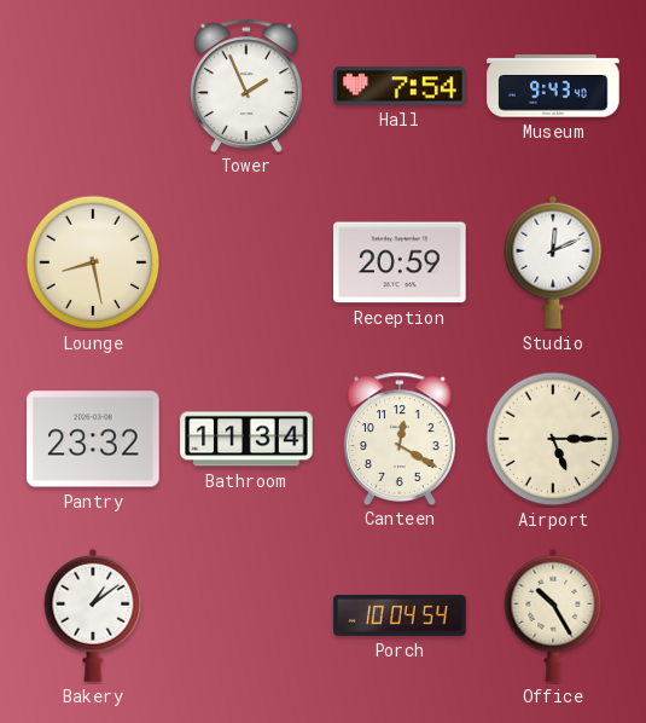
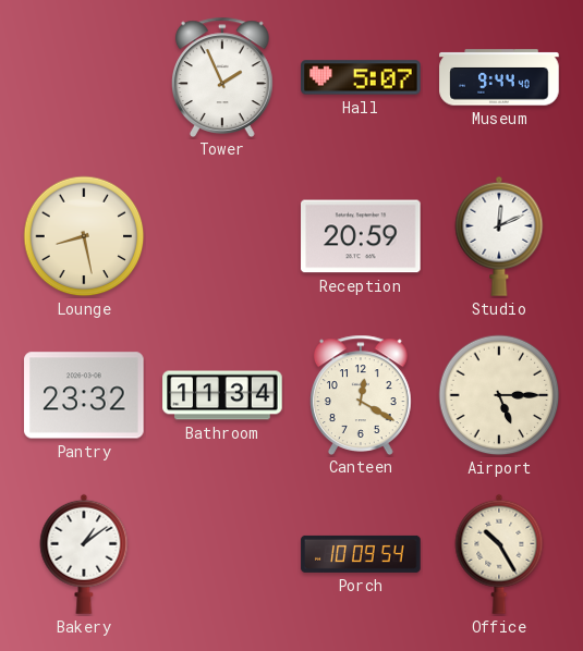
Hall: 7:54 -> 5:07 (361, 77)
Museum: 9:43 -> 9:44 (499, 77)
Porch: 10:04 -> 10:09 (361, 554)
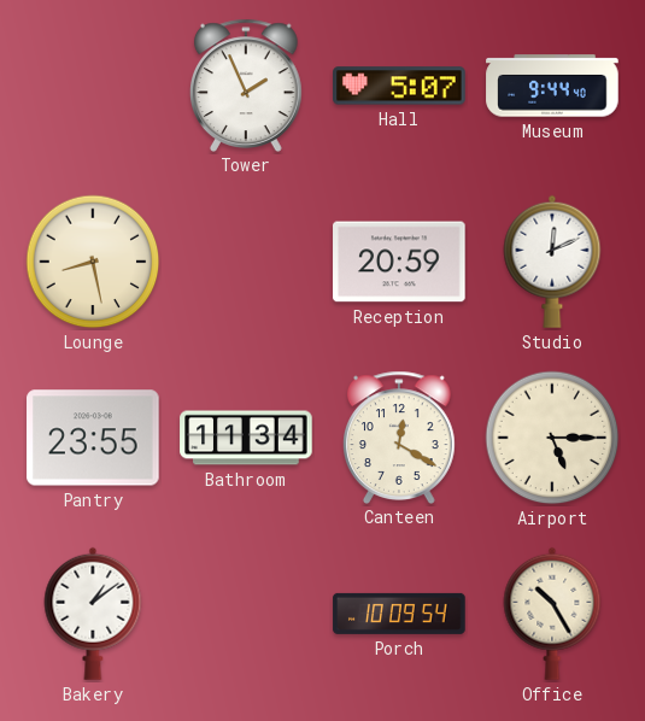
Pantry: 23:32 -> 23:55 (93, 438)
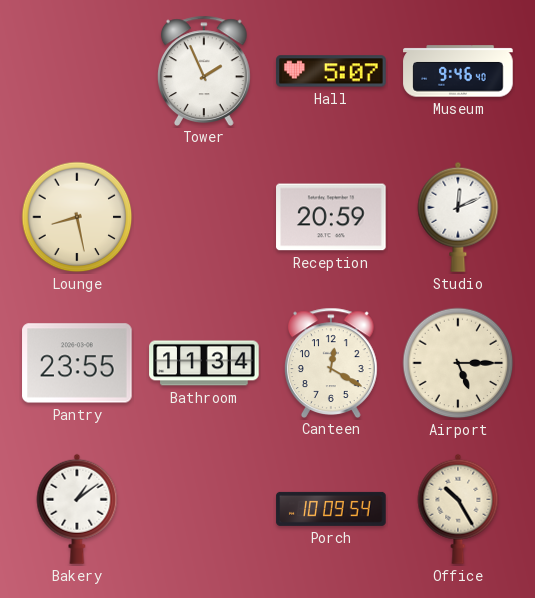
Museum: 9:44 -> 9:46 (458, 71)
